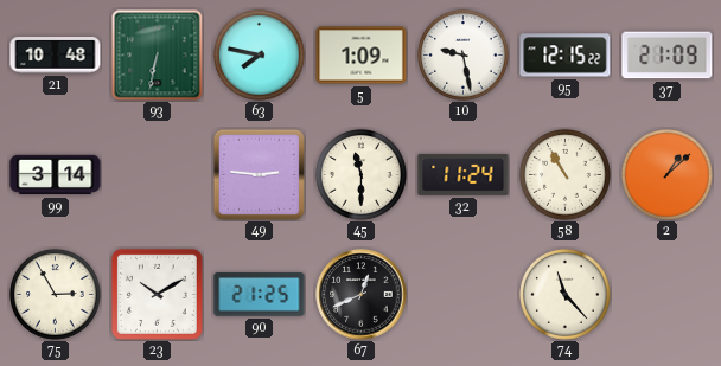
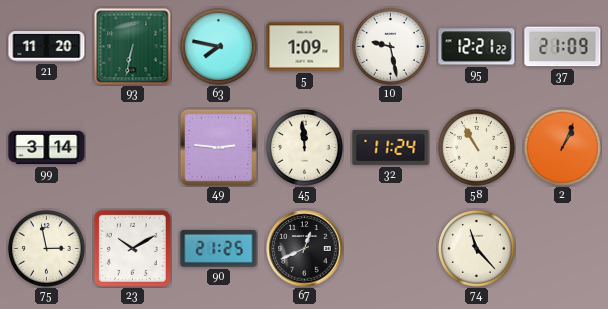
21: 10:48 -> 11:20 (47, 47)
95: 12:15 -> 12:21 (477, 47)
45: 11:30 -> 11:59 (305, 148)
2: 1:08 -> 1:04 (563, 148)
75: 2:55 -> 2:58 (47, 249)
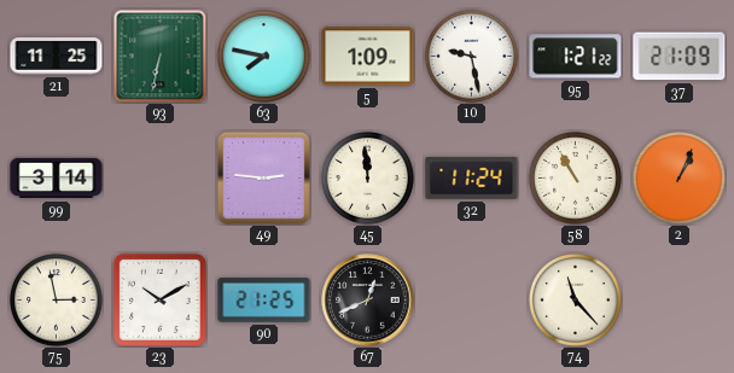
21: 11:20 -> 11:25 (57, 57)
95: 12:21 -> 1:21 (576, 57)
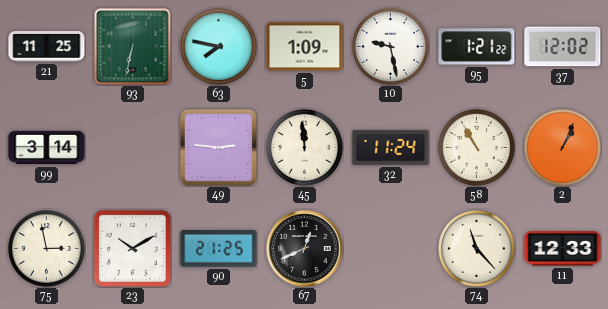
37: 21:09 -> 12:02 (563, 47)
11: none -> 12:33 (563, 249)
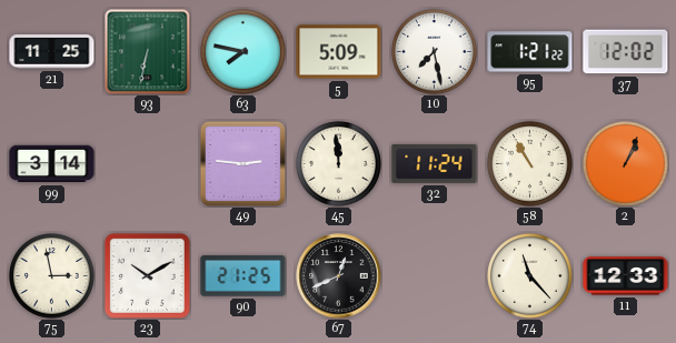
5: 1:09 -> 5:09 (339, 52)
10: 9:28 -> 7:28 (435, 52)
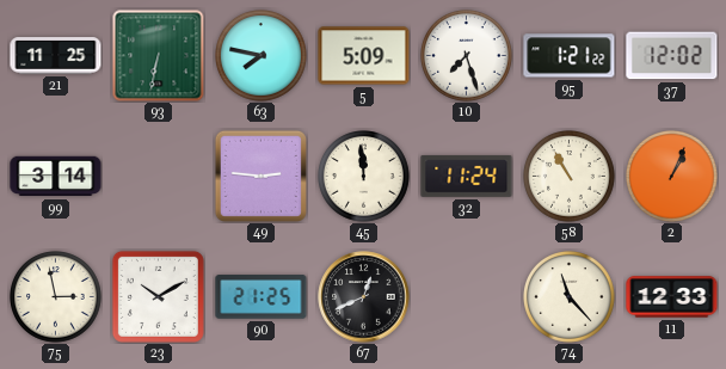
10: 7:28 -> 7:27 (467, 56)
